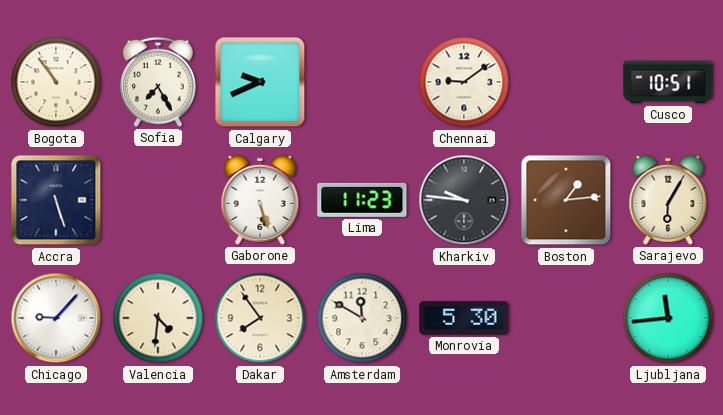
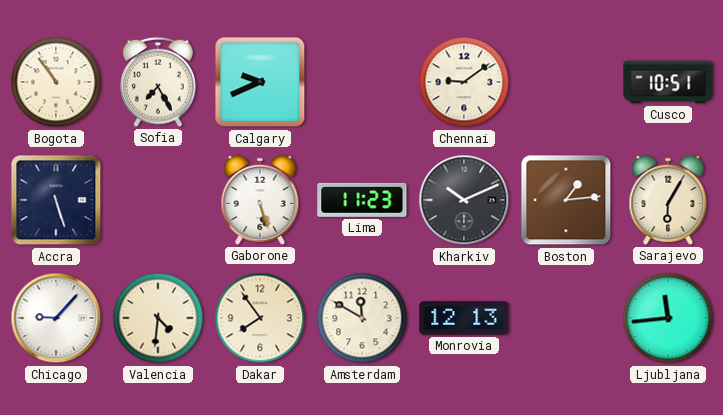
Kharkiv: 9:46 -> 10:11 (464, 200)
Monrovia: 5:30 -> 12:13 (464, 318)
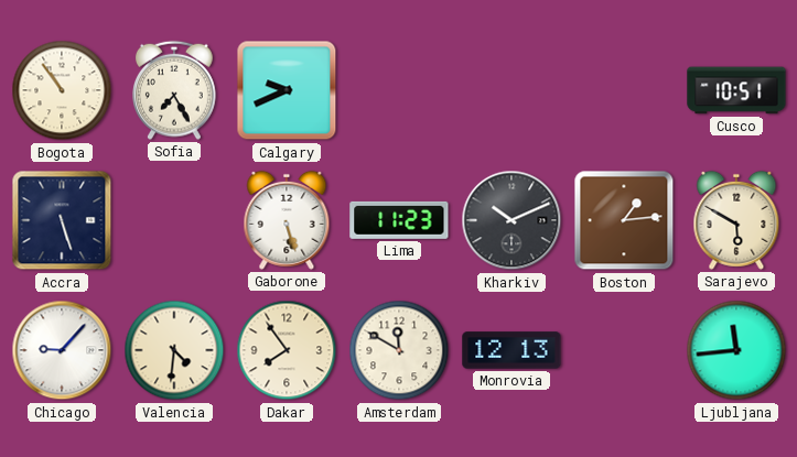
Chennai: 9:09 -> none (464, 82)
Sarajevo: 6:05 -> 5:50 (736, 220)
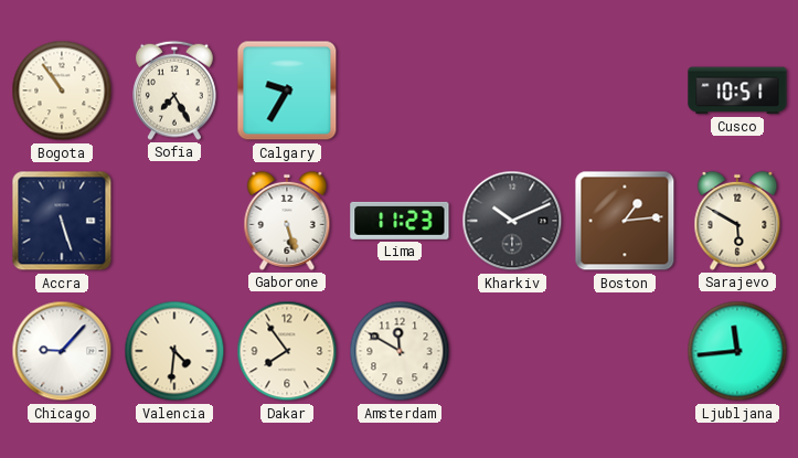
Calgary: 9:41 -> 9:35 (287, 90)
Monrovia: 12:13 -> none (511, 350)
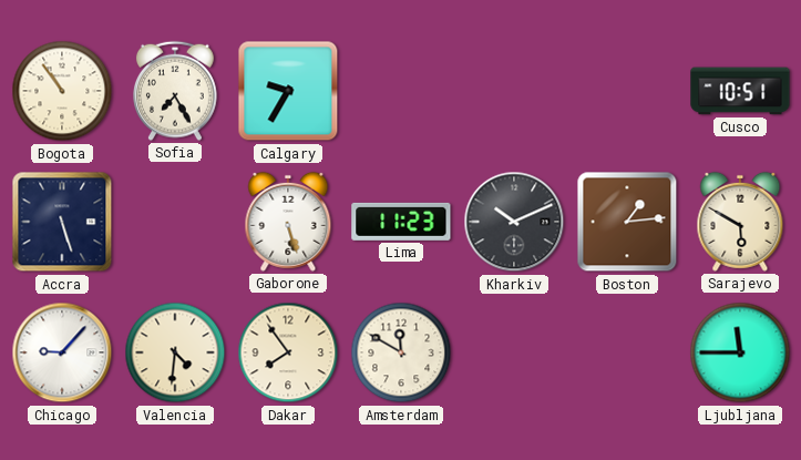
Ljubljana: 11:44 -> 11:45 (740, 352)
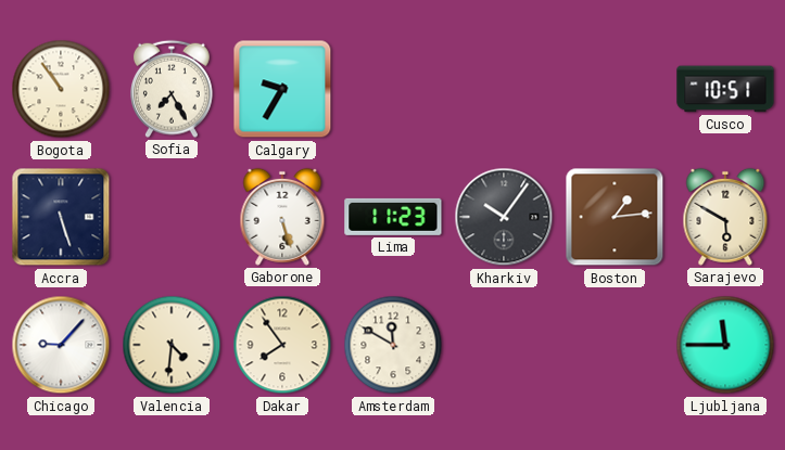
Kharkiv: 10:11 -> 10:06 (504, 217)
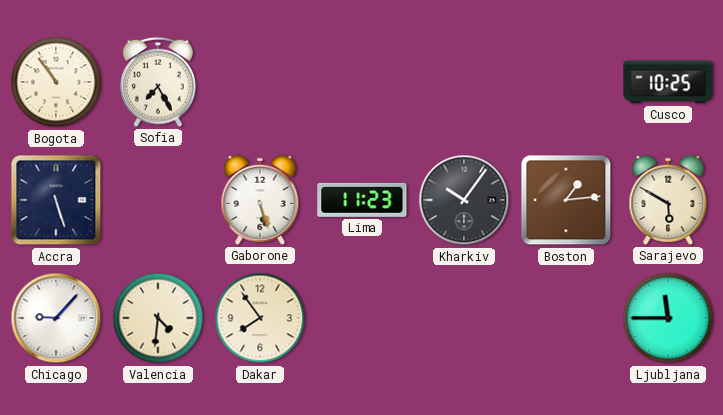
Calgary: 9:35 -> none (282, 89)
Cusco: 10:51 -> 10:25 (668, 82)
Amsterdam: 11:50 -> none (393, 345)
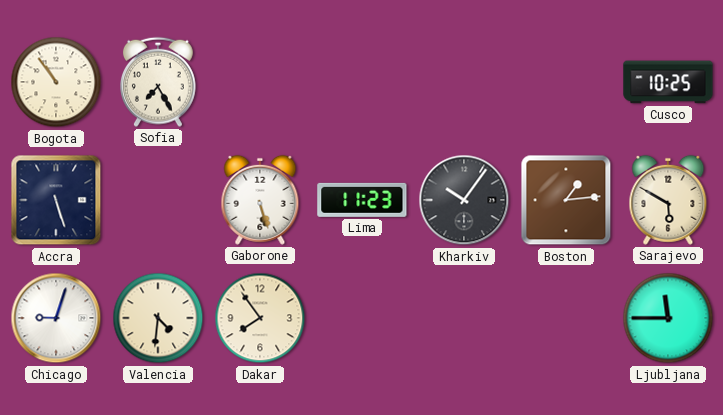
Chicago: 9:07 -> 9:03 (56, 318)
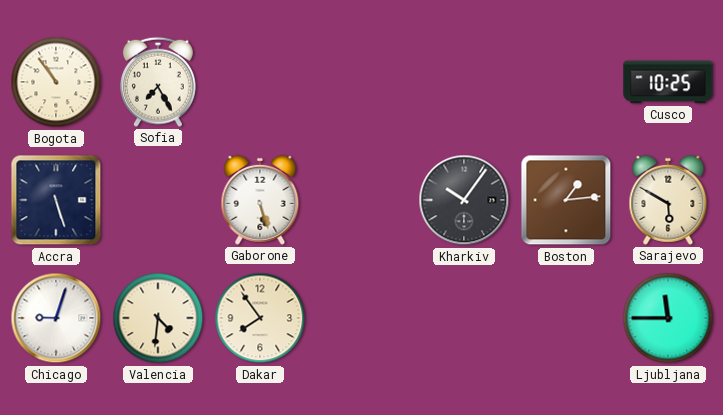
Lima: 11:23 -> none (362, 200)
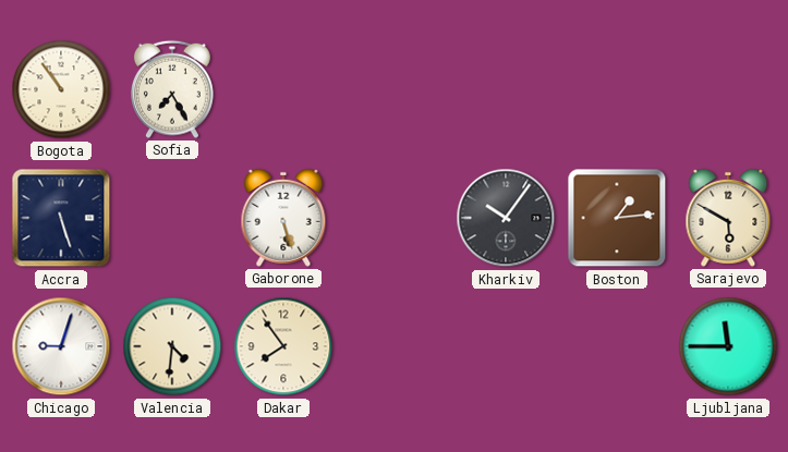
Cusco: 10:25 -> none (668, 82)
